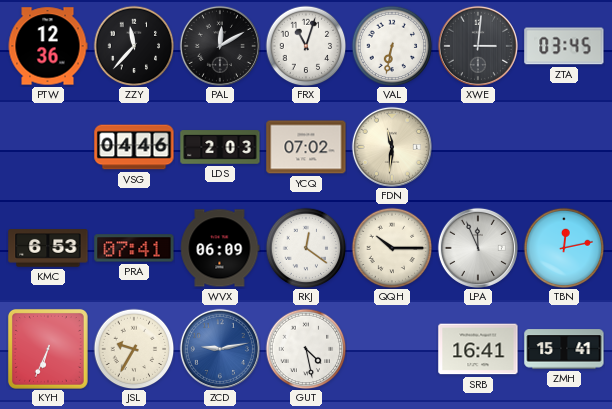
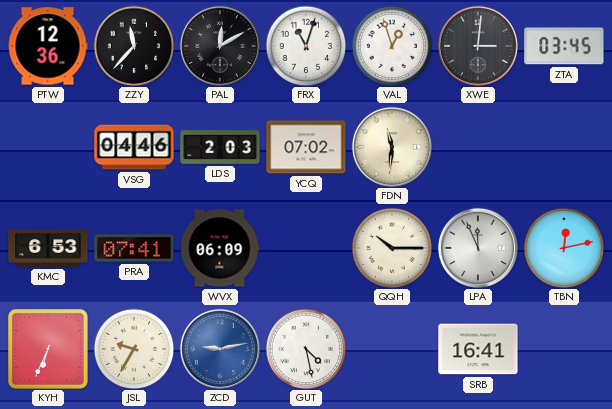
VAL: 6:32 -> 12:57 (392, 46)
RKJ: 12:21 -> none (306, 248)
ZMH: 15:41 -> none (564, 349)
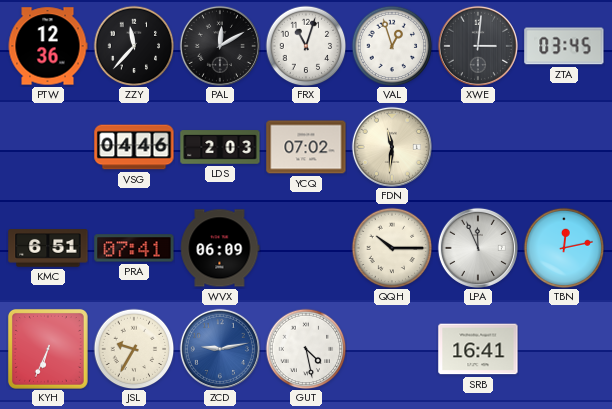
KMC: 6:53 -> 6:51 (48, 248)
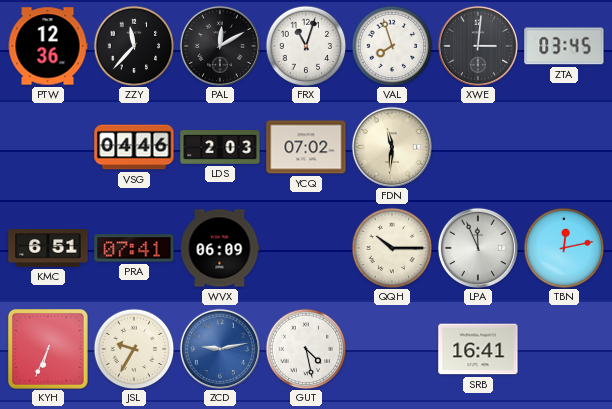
VAL: 12:57 -> 7:57 (392, 46)
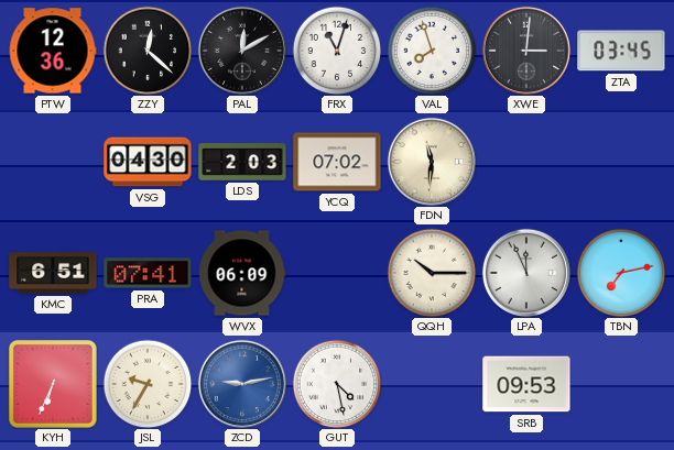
ZZY: 11:37 -> 12:22 (148, 51)
VSG: 04:46 -> 04:30 (148, 162)
TBN: 12:13 -> 7:13 (621, 273)
SRB: 16:41 -> 09:53 (526, 384)
